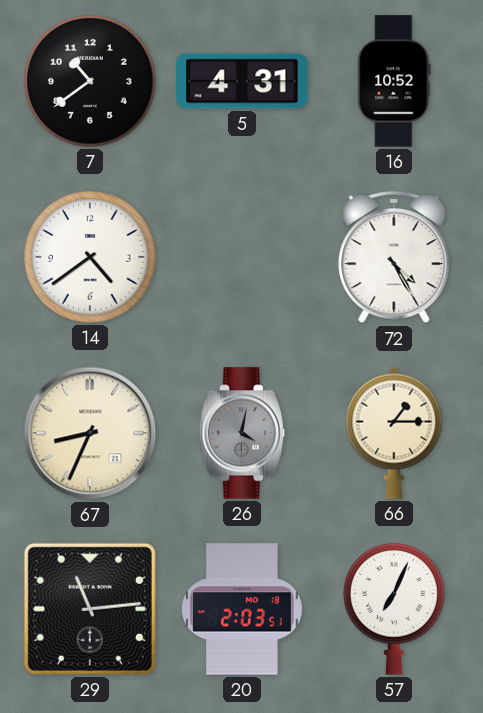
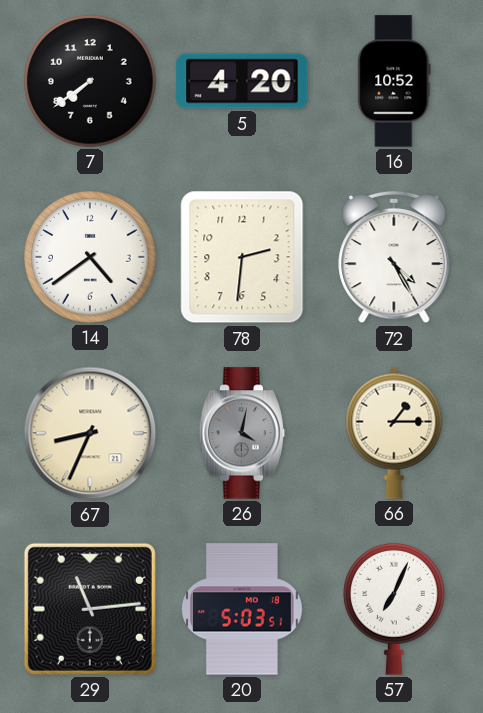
7: 10:39 -> 7:39 (90, 81)
5: 4:31 -> 4:20 (242, 81)
78: none -> 2:31 (242, 257)
20: 2:03 -> 5:03 (242, 609)
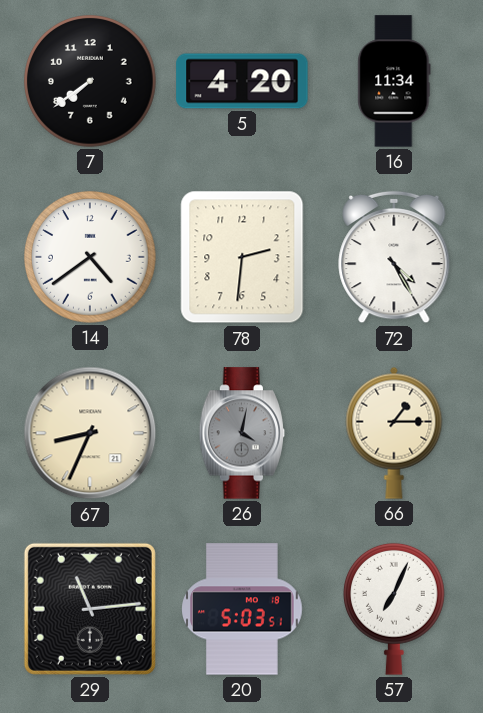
16: 10:52 -> 11:34 (394, 81)
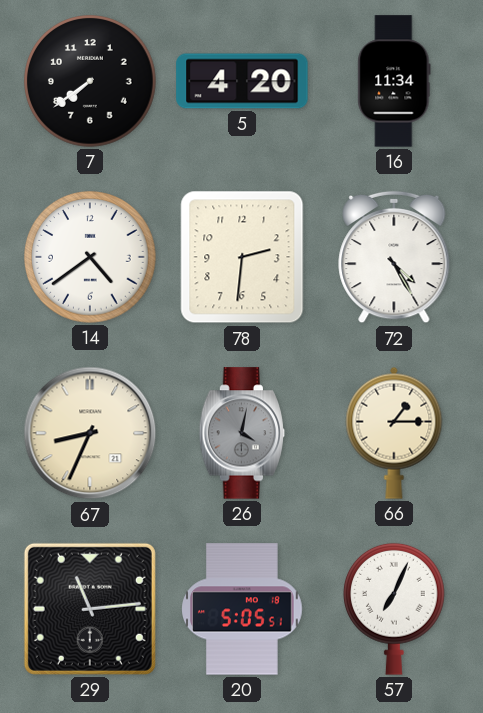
20: 5:03 -> 5:05 (242, 609)
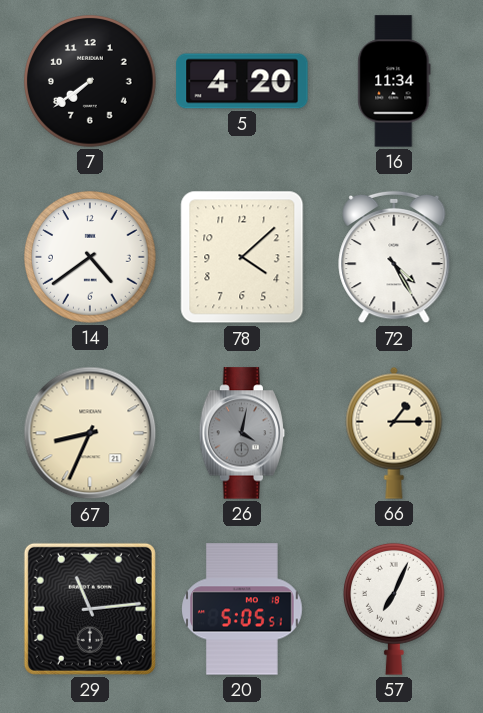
78: 2:31 -> 4:08 (242, 257)
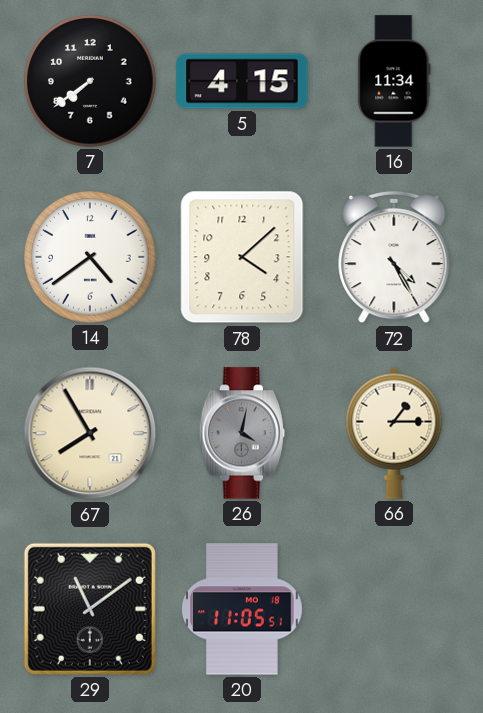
5: 4:20 -> 4:15 (242, 81)
67: 8:34 -> 7:55 (90, 433)
29: 11:14 -> 11:09 (90, 609)
20: 5:05 -> 11:05 (242, 609)
57: 7:04 -> none (395, 609)
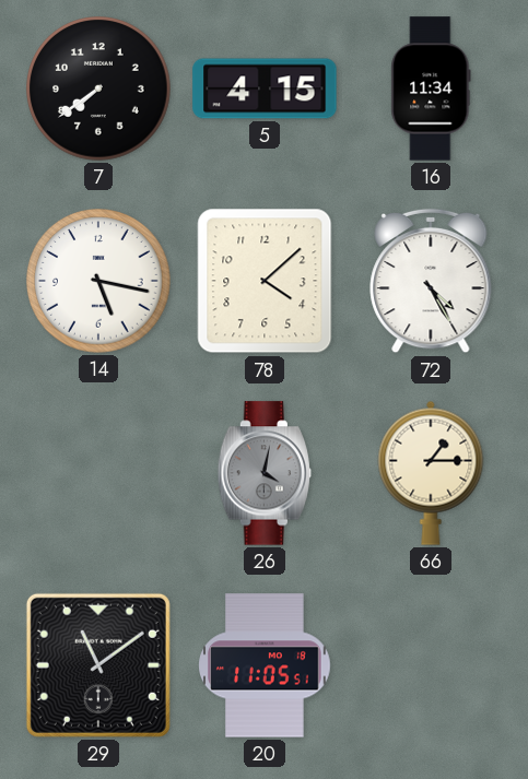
14: 4:39 -> 5:17 (98, 281)
67: 7:55 -> none (90, 433)
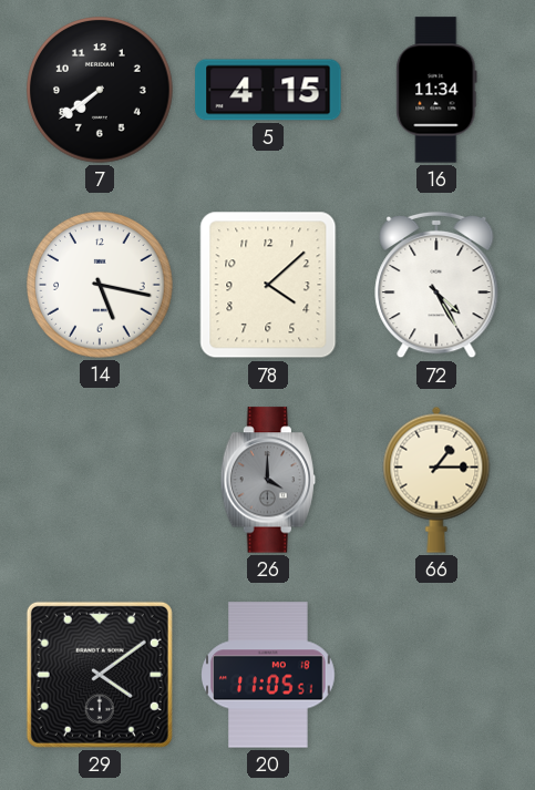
26: 4:02 -> 4:00 (268, 480)
29: 11:09 -> 4:09 (100, 675)
